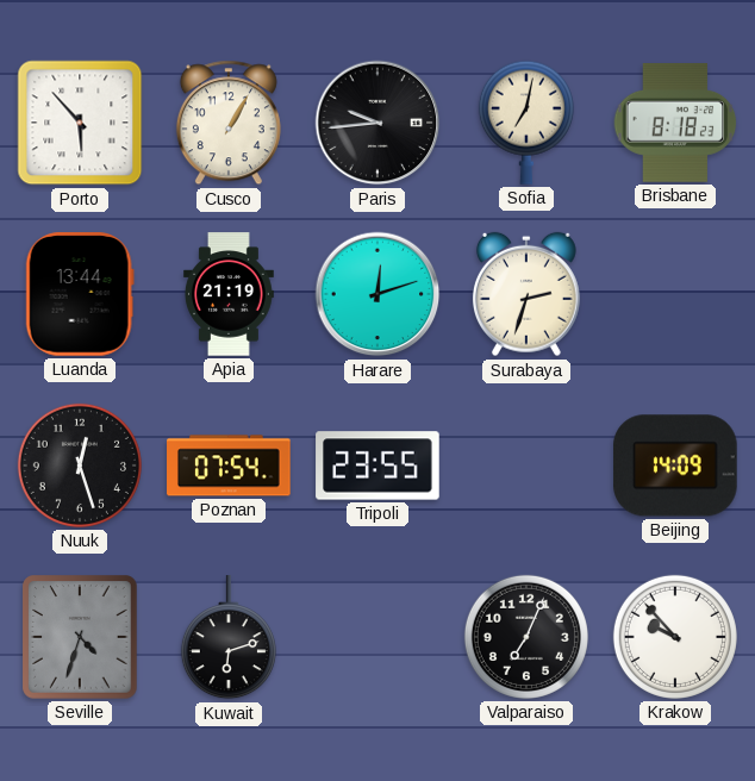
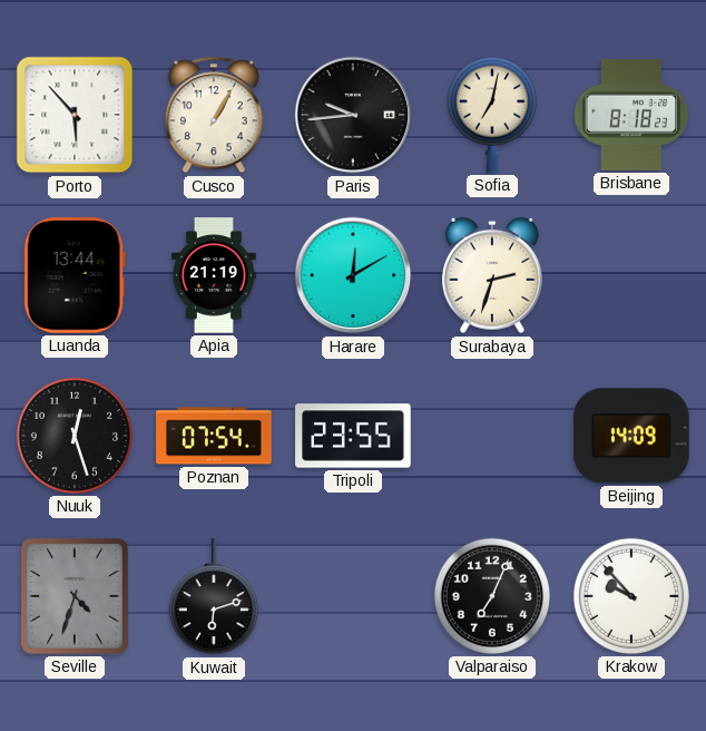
Harare: 12:12 -> 12:10 (353, 275)
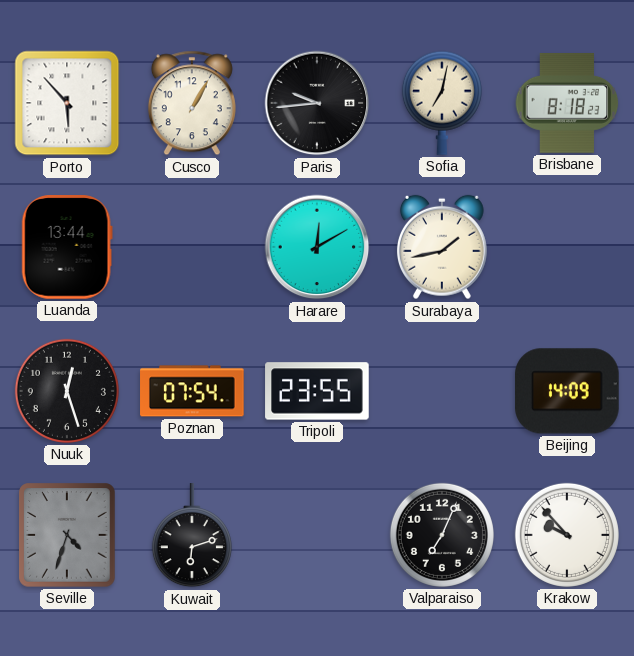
Apia: 21:19 -> none (214, 275)
Surabaya: 2:33 -> 1:43 (442, 247)
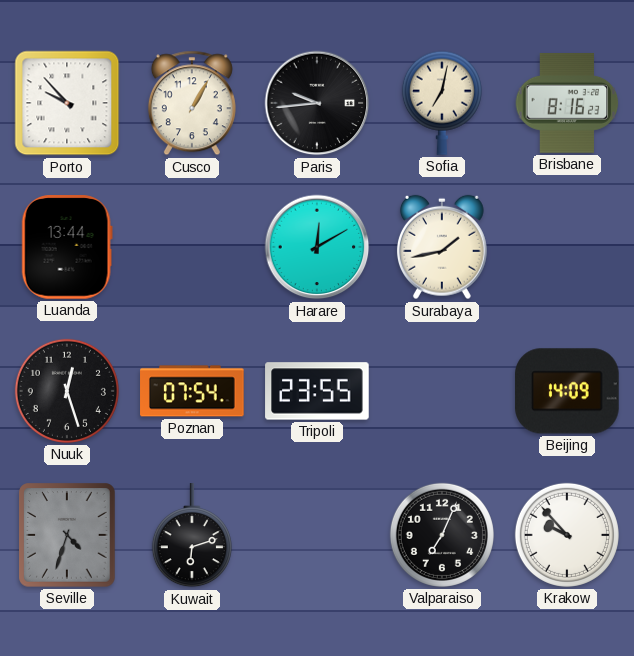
Porto: 5:53 -> 9:53 (67, 103)
Brisbane: 8:18 -> 8:16 (567, 103)
